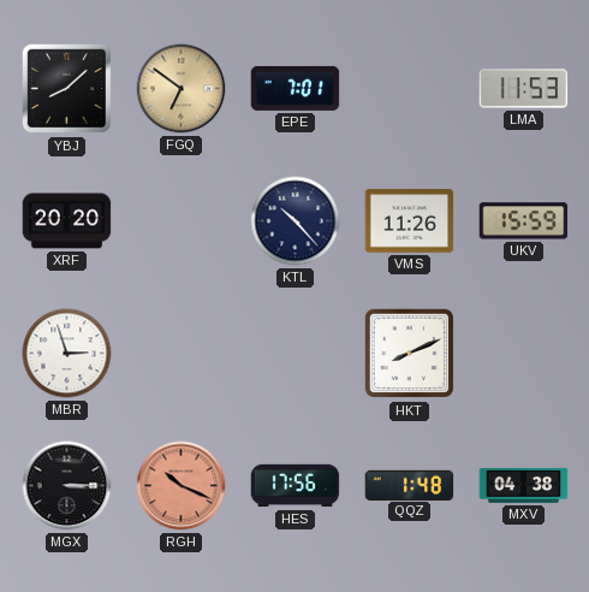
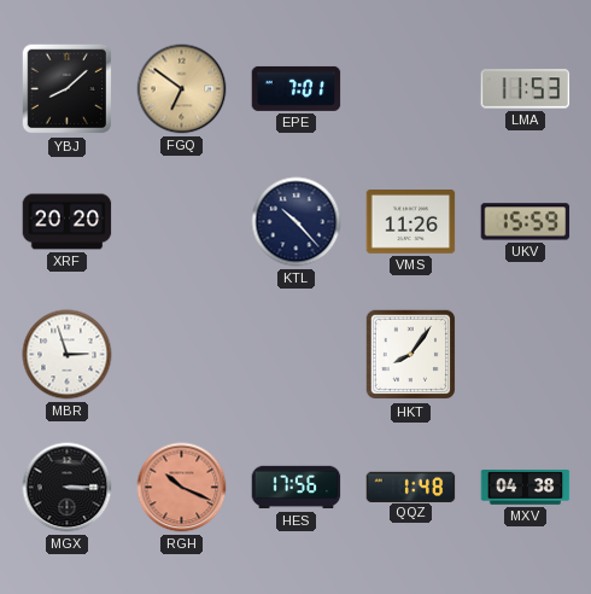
HKT: 8:11 -> 8:06 (411, 355)
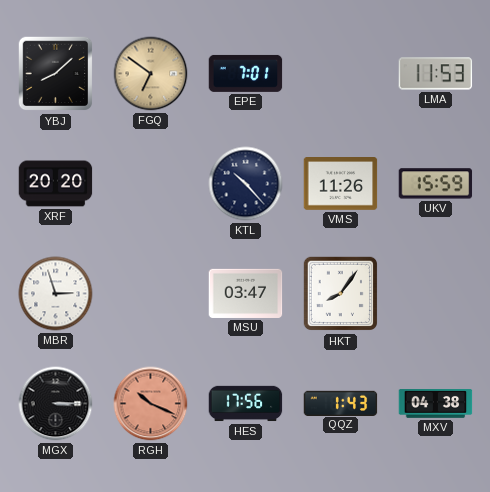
MSU: none -> 03:47 (246, 293)
QQZ: 1:48 -> 1:43 (341, 403)
